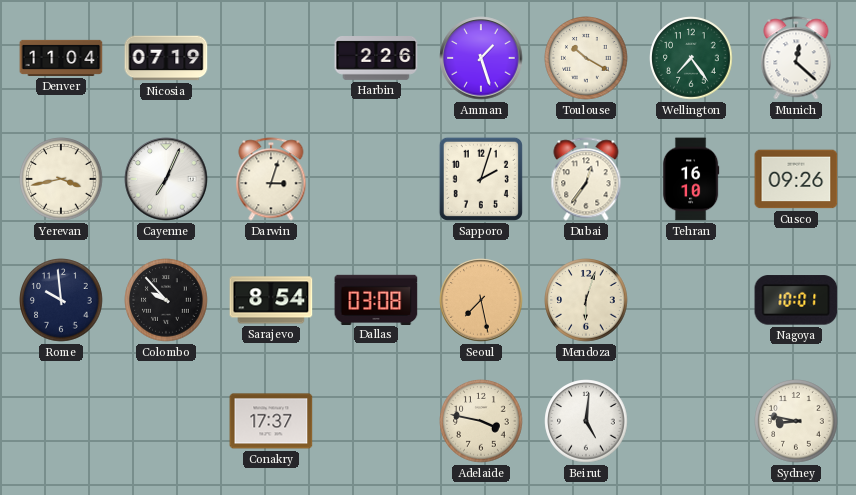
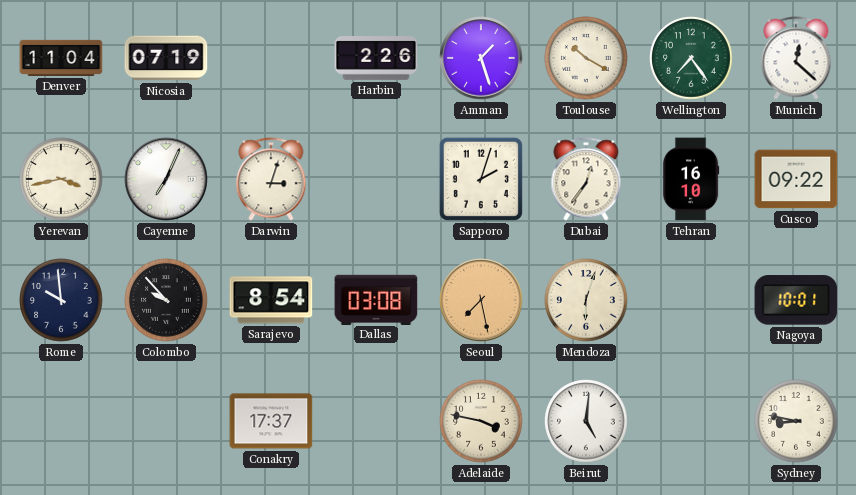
Cusco: 09:26 -> 09:22 (796, 179)
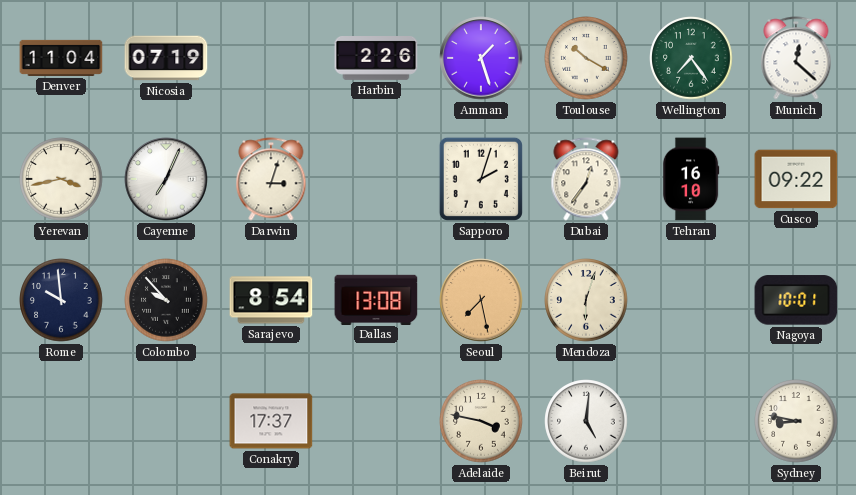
Dallas: 03:08 -> 13:08 (376, 299)
